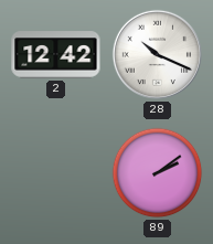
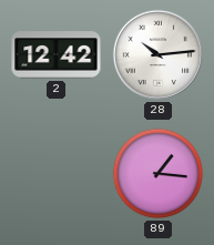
28: 10:19 -> 10:14 (157, 54)
89: 2:09 -> 1:16 (159, 174)
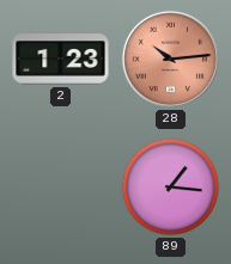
2: 12:42 -> 1:23 (61, 60)
28 dial: white -> salmon (170, 59)
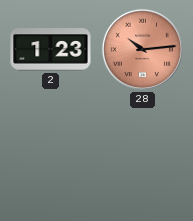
89: 1:16 -> none (171, 188)
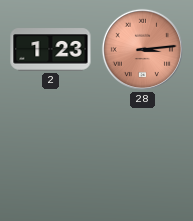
28: 10:14 -> 3:14 (142, 49)
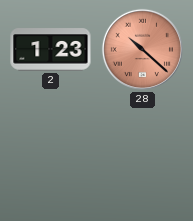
28: 3:14 -> 10:22 (142, 49)
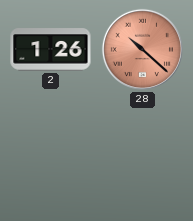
2: 1:23 -> 1:26 (51, 50)
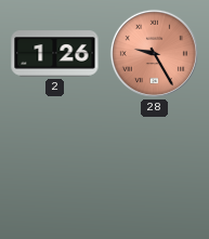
28: 10:22 -> 9:25 (154, 53)
